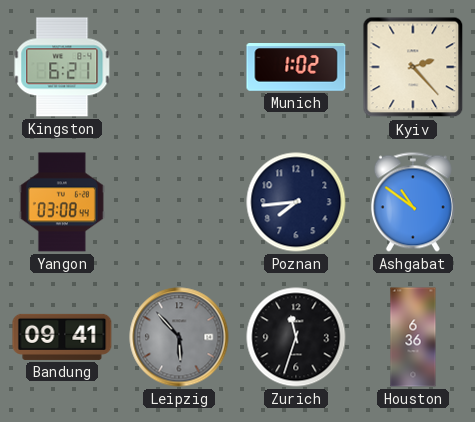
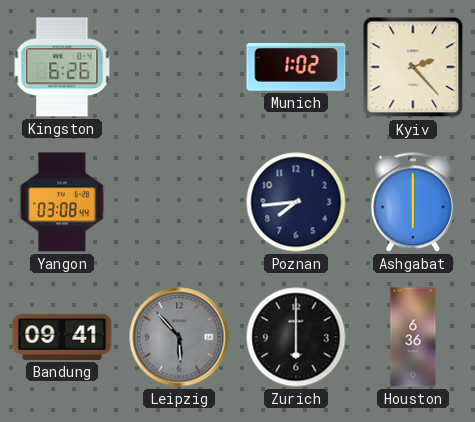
Kingston: 6:21 -> 6:26 (62, 67)
Ashgabat: 10:51 -> 6:00 (413, 202)
Zurich: 11:33 -> 6:00 (296, 337)
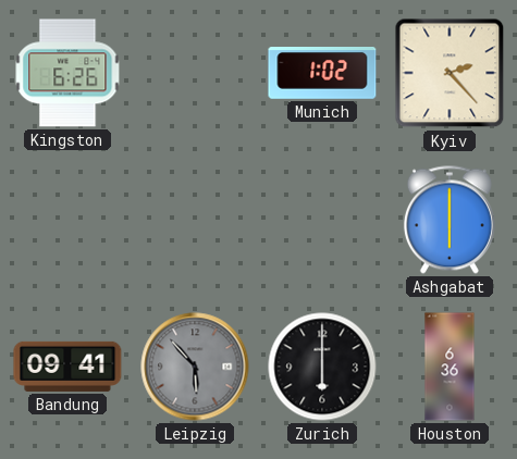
Yangon: 03:08 -> none (62, 202)
Poznan: 7:44 -> none (296, 202)
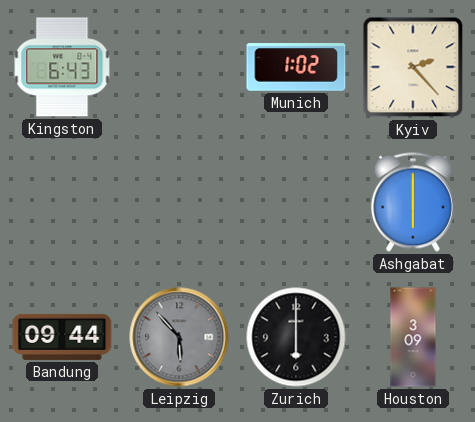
Kingston: 6:26 -> 6:43 (62, 67)
Bandung: 09:41 -> 09:44 (62, 337)
Houston: 6:36 -> 3:09 (413, 337)
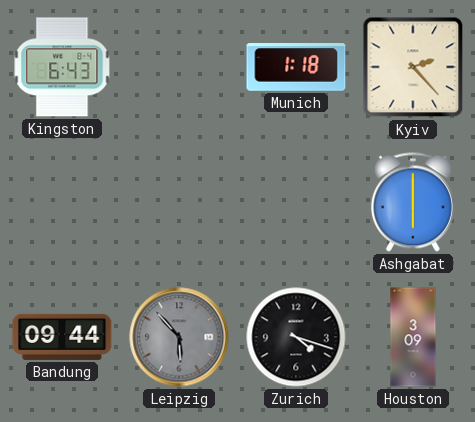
Munich: 1:02 -> 1:18 (296, 67)
Zurich: 6:00 -> 4:18 (296, 337)
